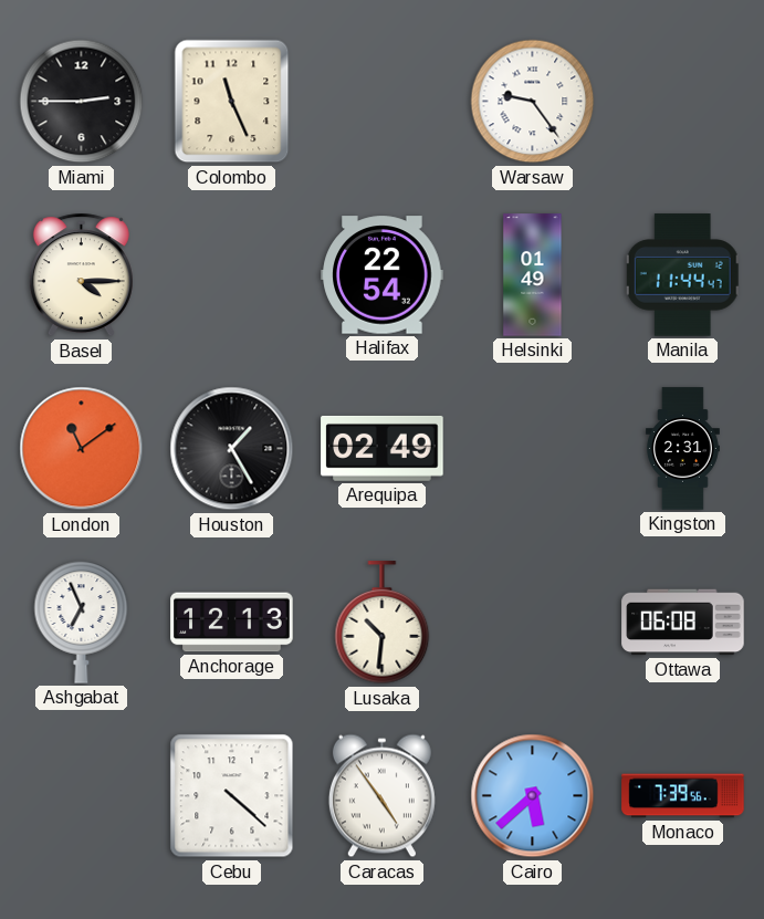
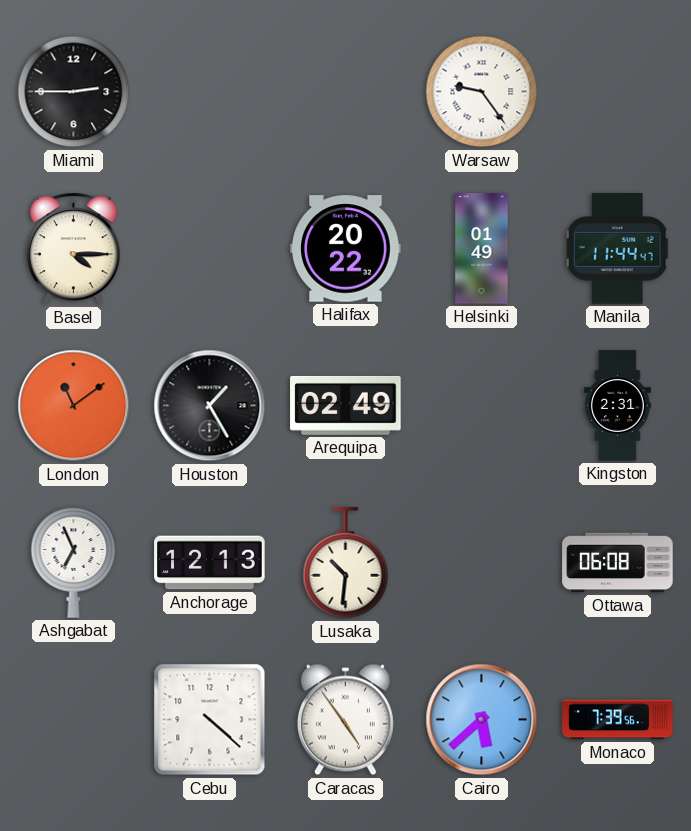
Colombo: 11:26 -> none (232, 102)
Halifax: 22:54 -> 20:22 (346, 249)
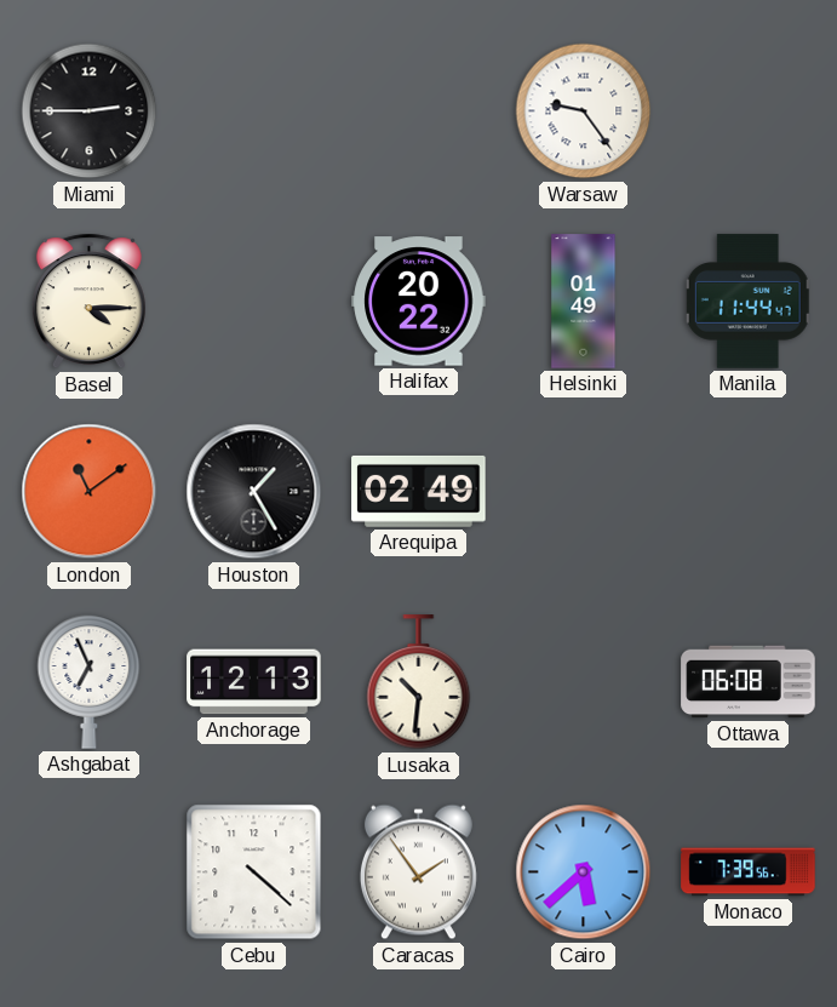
Kingston: 2:31 -> none (617, 406)
Caracas: 4:54 -> 1:54 (418, 872)
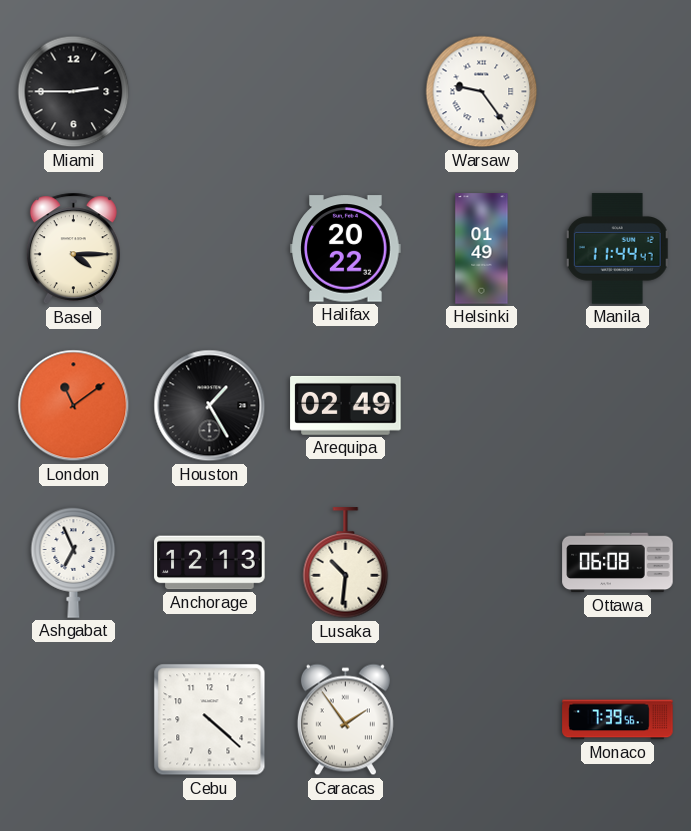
Cairo: 5:38 -> none (584, 872)
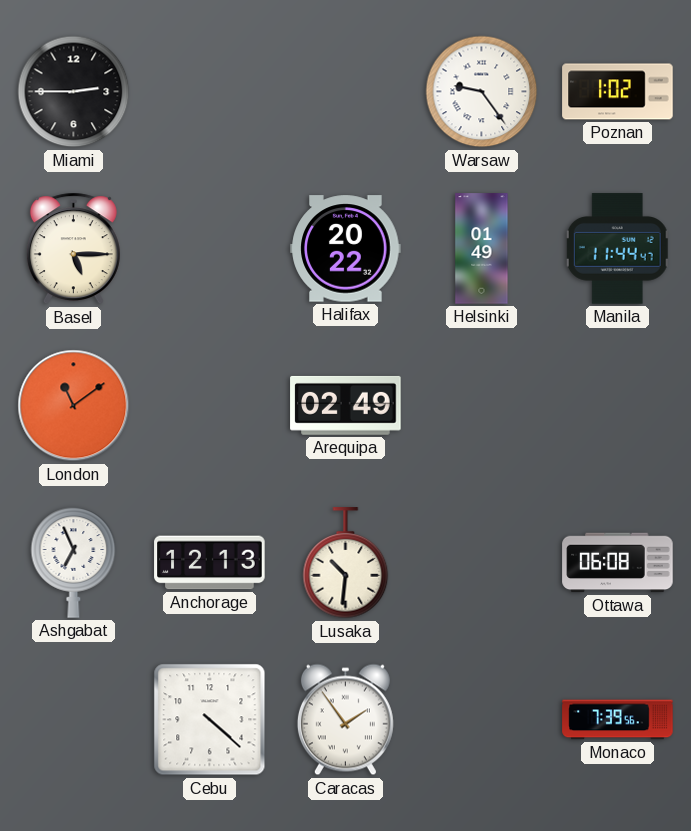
Poznan: none -> 1:02 (618, 92)
Basel: 4:15 -> 5:15 (73, 249)
Houston: 1:25 -> none (210, 406)
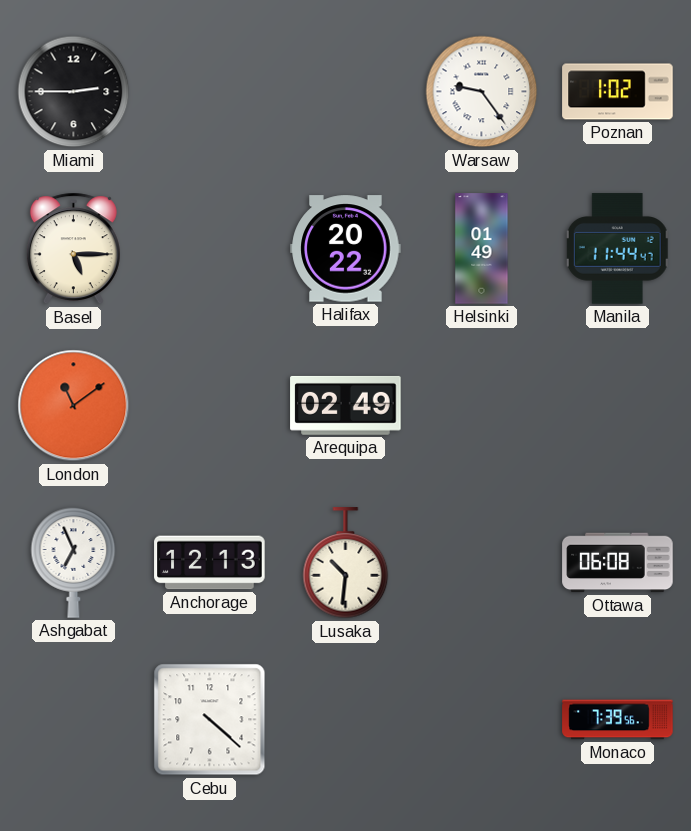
Caracas: 1:54 -> none (345, 720)
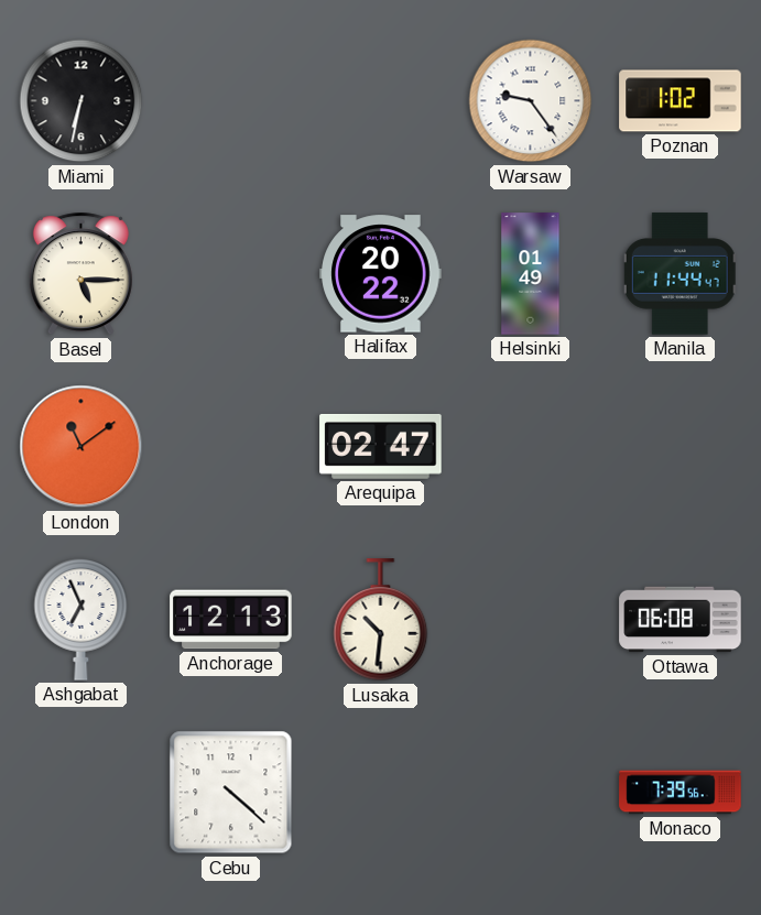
Miami: 2:45 -> 6:32 (81, 101)
Arequipa: 02:49 -> 02:47 (381, 446)
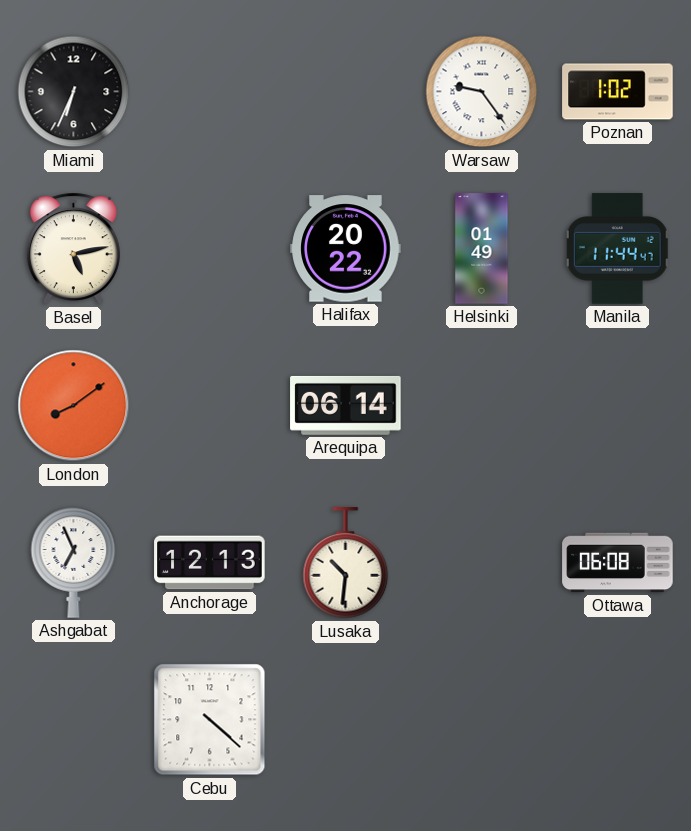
Miami: 6:32 -> 6:34 (74, 92)
Basel: 5:15 -> 5:13 (73, 249)
London: 11:09 -> 8:09 (74, 406)
Arequipa: 02:47 -> 06:14 (346, 405)
Monaco: 7:39 -> none (681, 793)
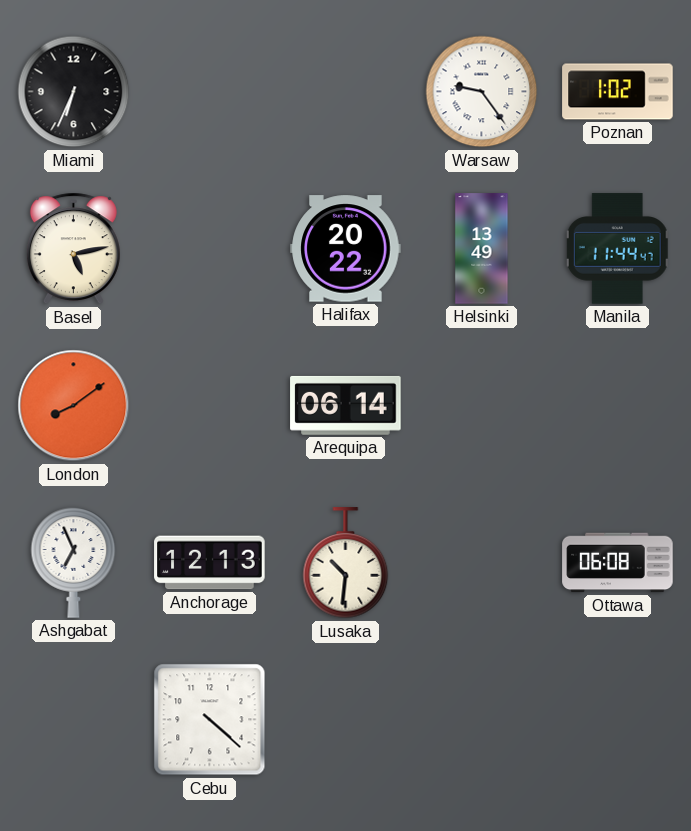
Helsinki: 01:49 -> 13:49 (482, 249)
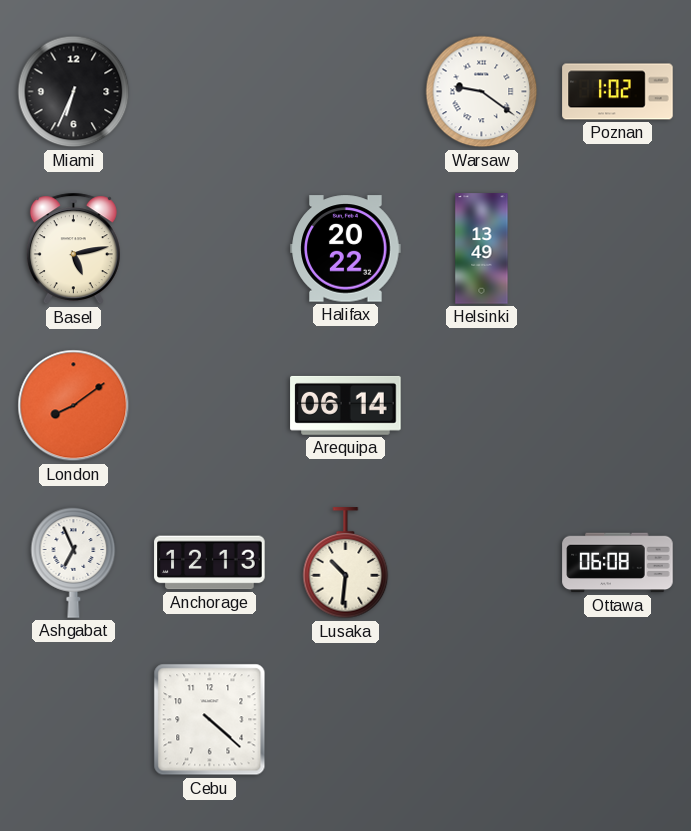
Warsaw: 9:24 -> 9:21 (482, 92)
Manila: 11:44 -> none (618, 249)
